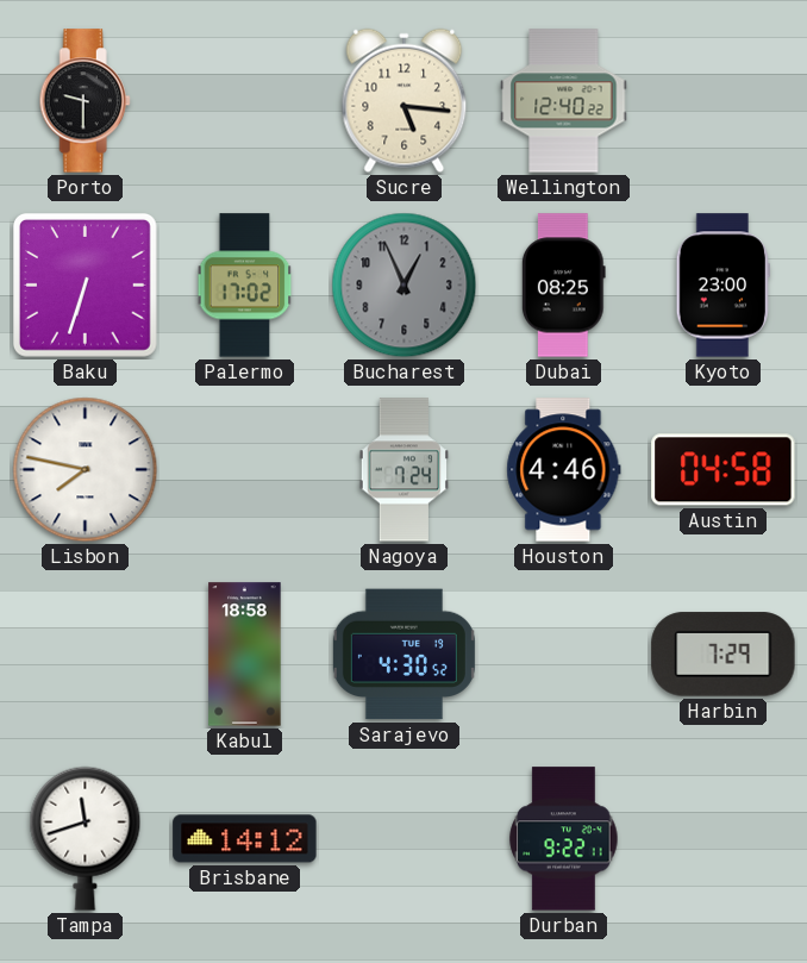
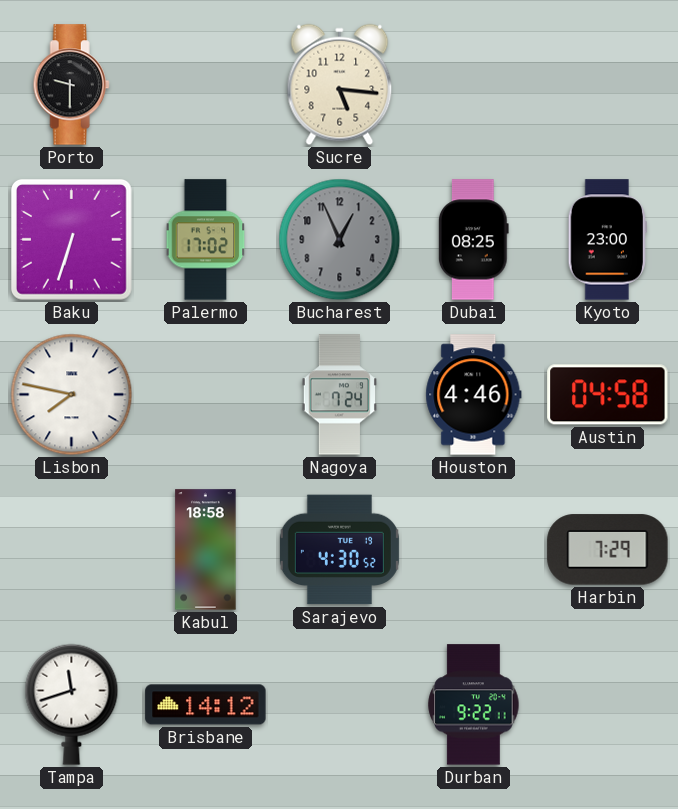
Wellington: 12:40 -> none (564, 101)
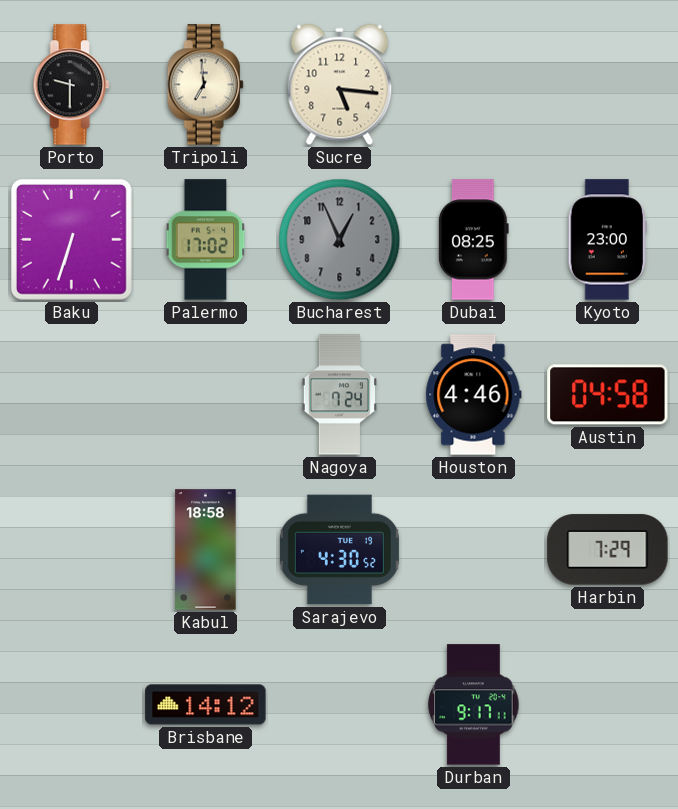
Tripoli: none -> 6:59 (205, 85)
Lisbon: 7:47 -> none (72, 395)
Tampa: 11:42 -> none (72, 704)
Durban: 9:22 -> 9:17 (474, 705)
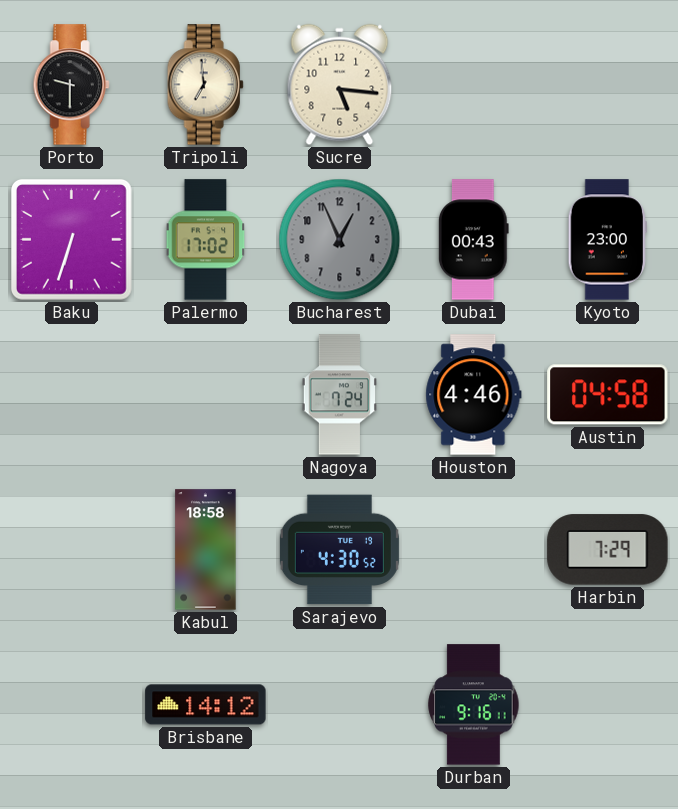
Dubai: 08:25 -> 00:43 (473, 240)
Durban: 9:17 -> 9:16 (474, 705)
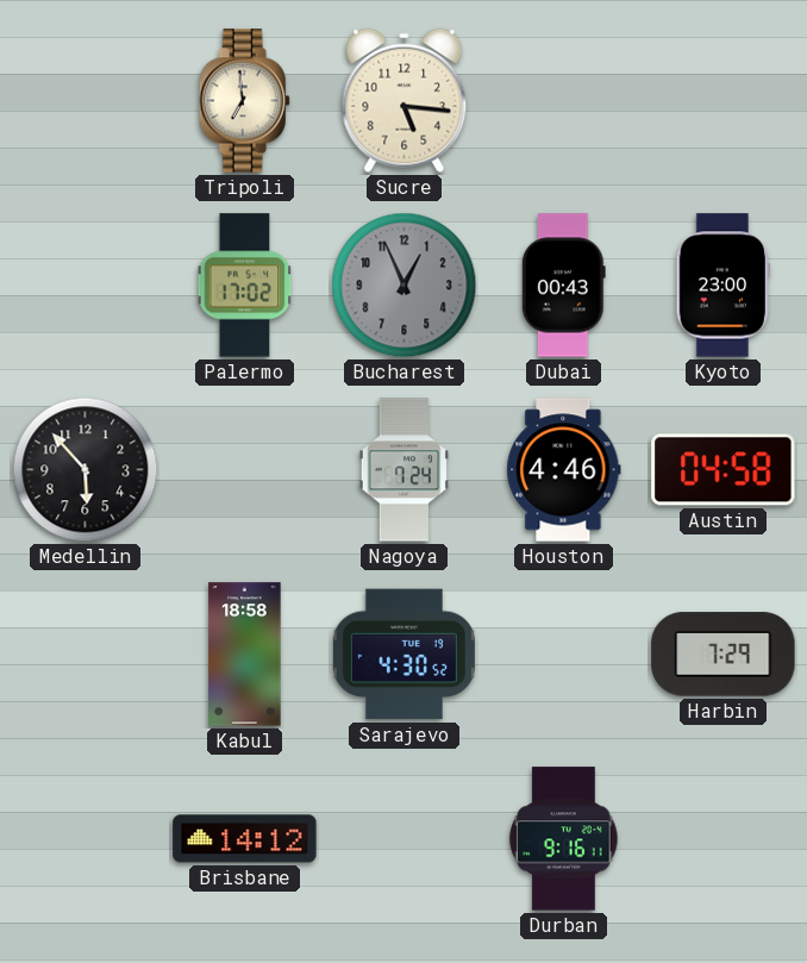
Porto: 9:30 -> none (71, 85)
Baku: 6:33 -> none (72, 240)
Medellin: none -> 5:53 (86, 470)
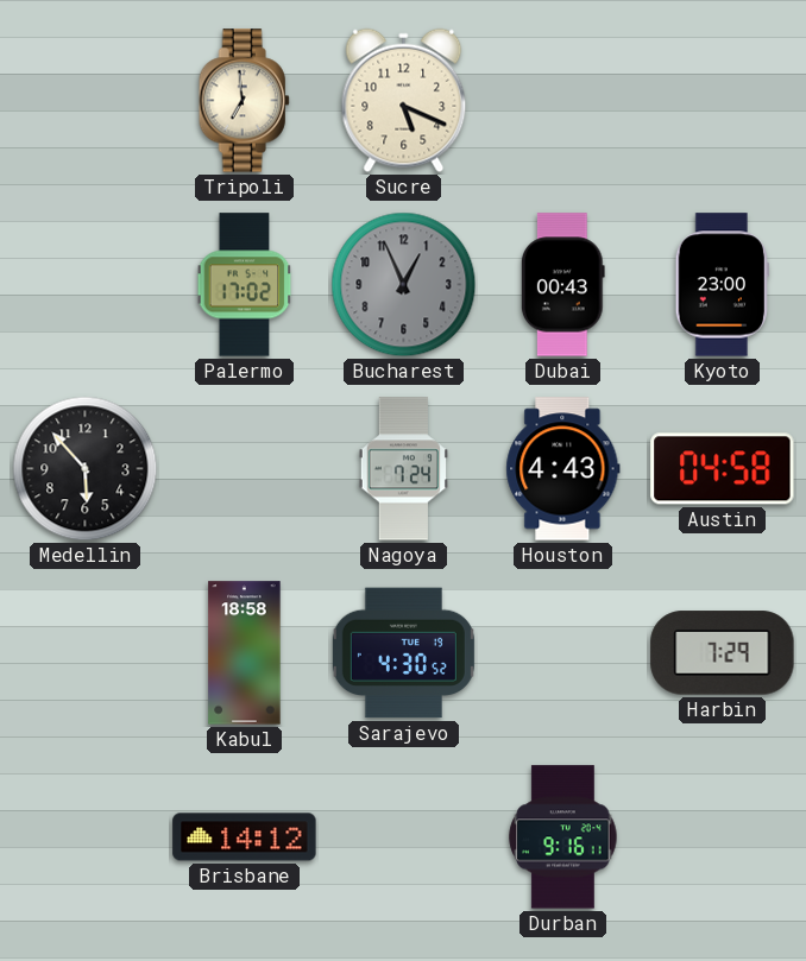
Sucre: 5:16 -> 5:19 (404, 101)
Houston: 4:46 -> 4:43 (563, 469)
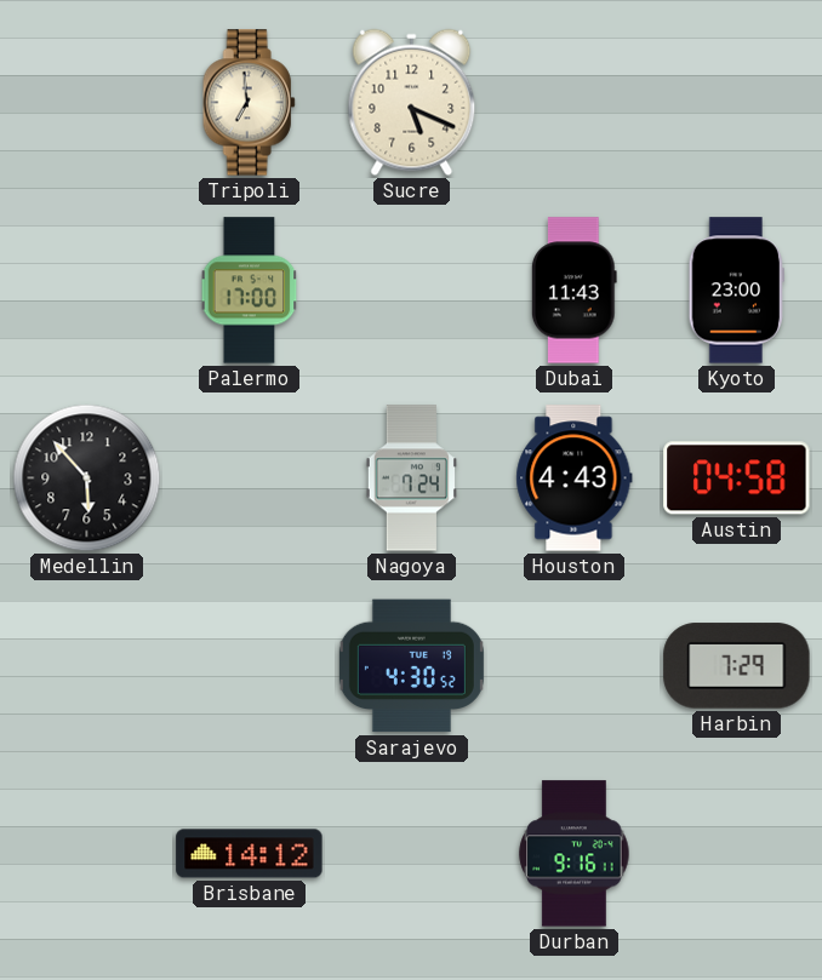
Palermo: 17:02 -> 17:00 (250, 291)
Bucharest: 12:56 -> none (404, 285)
Dubai: 00:43 -> 11:43 (573, 291)
Kabul: 18:58 -> none (245, 653)
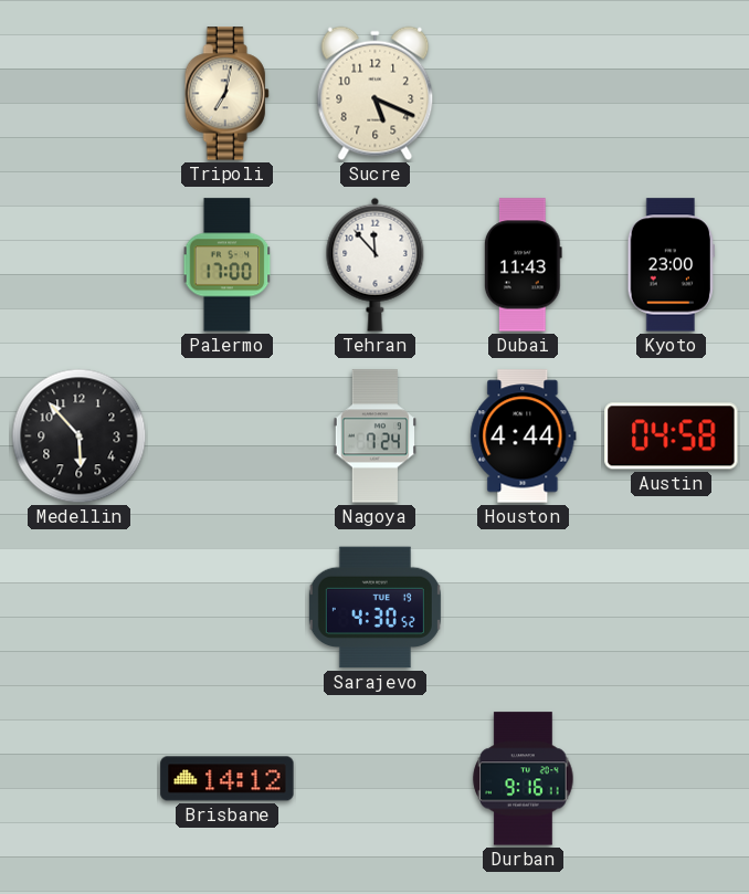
Tripoli: 6:59 -> 7:02 (226, 94)
Tehran: none -> 11:53 (376, 264)
Houston: 4:43 -> 4:44 (524, 437)
Harbin: 7:29 -> none (737, 666)
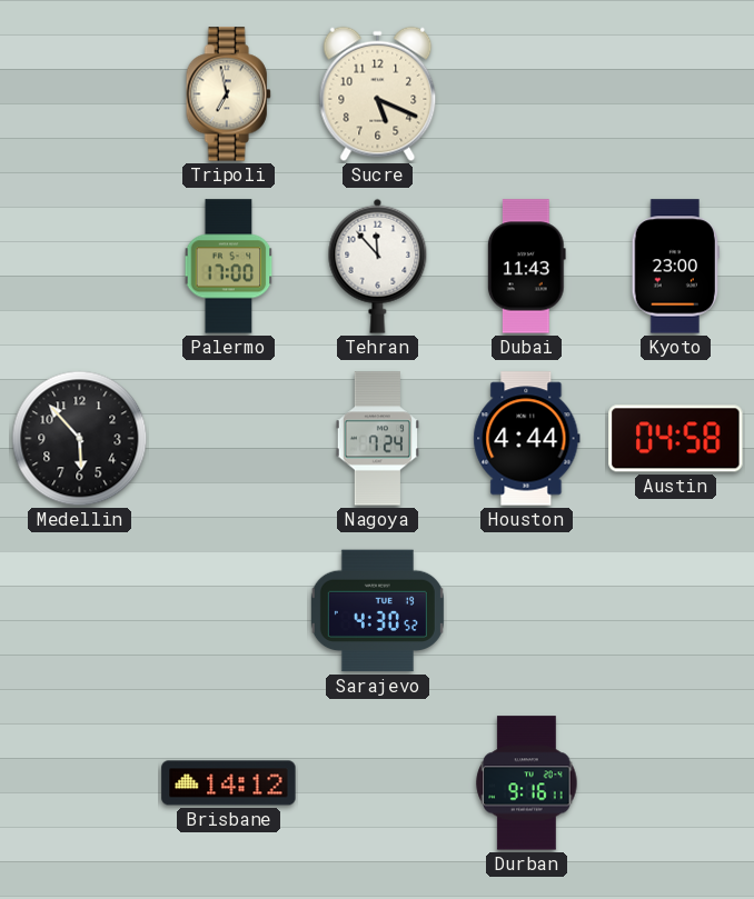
Tripoli: 7:02 -> 6:58 (228, 94)
